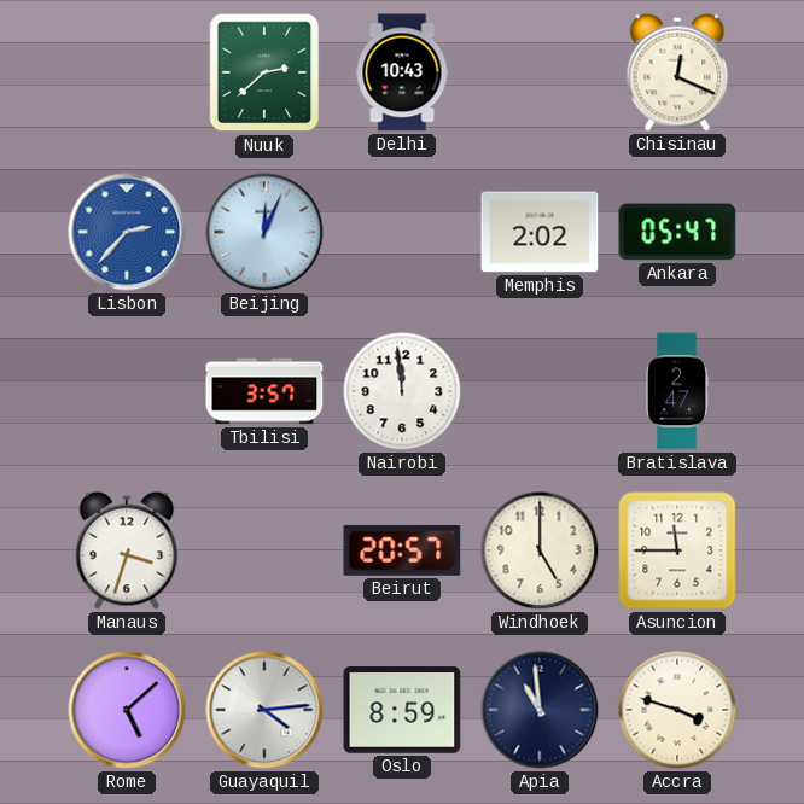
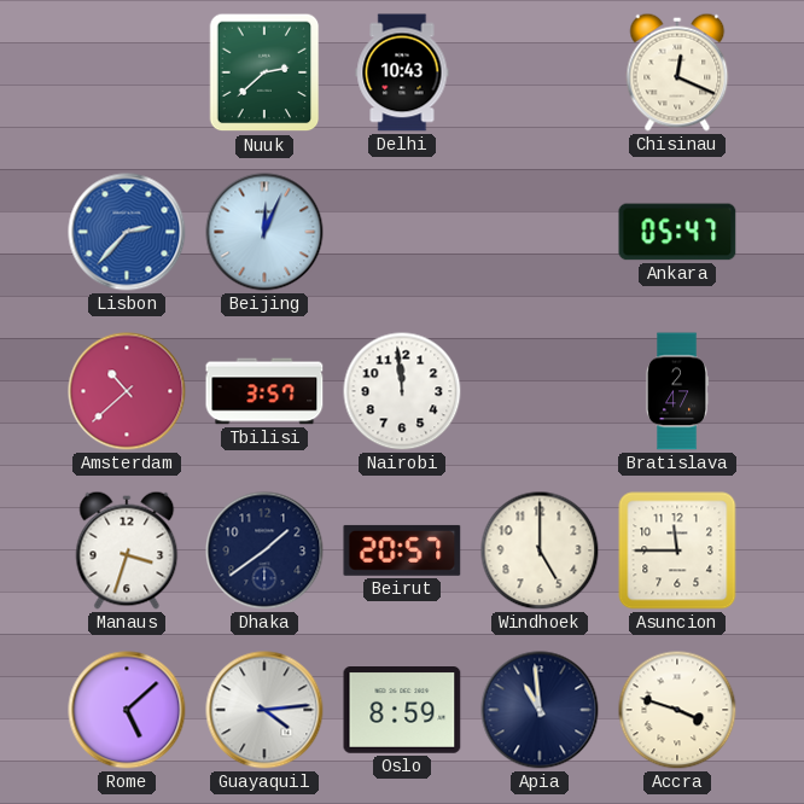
Memphis: 2:02 -> none (540, 232)
Amsterdam: none -> 10:38 (127, 391)
Dhaka: none -> 1:39 (264, 550)
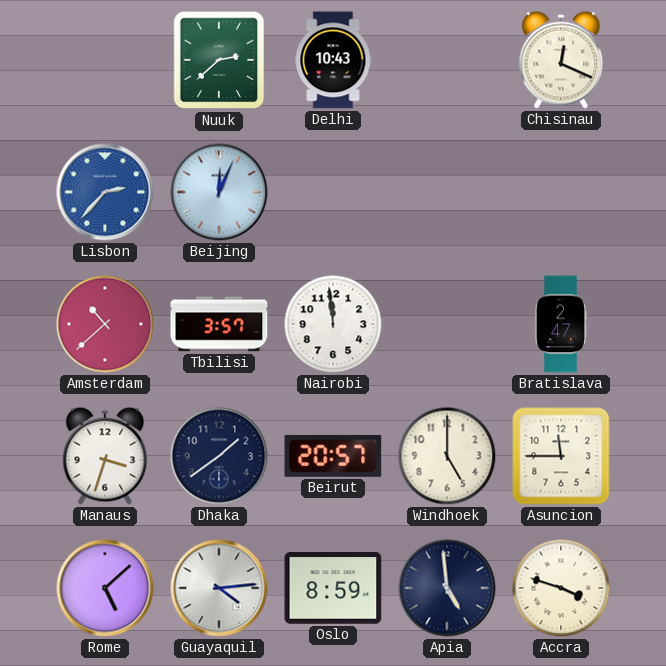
Ankara: 05:47 -> none (677, 232)
Apia: 10:59 -> 4:59 (447, 588)
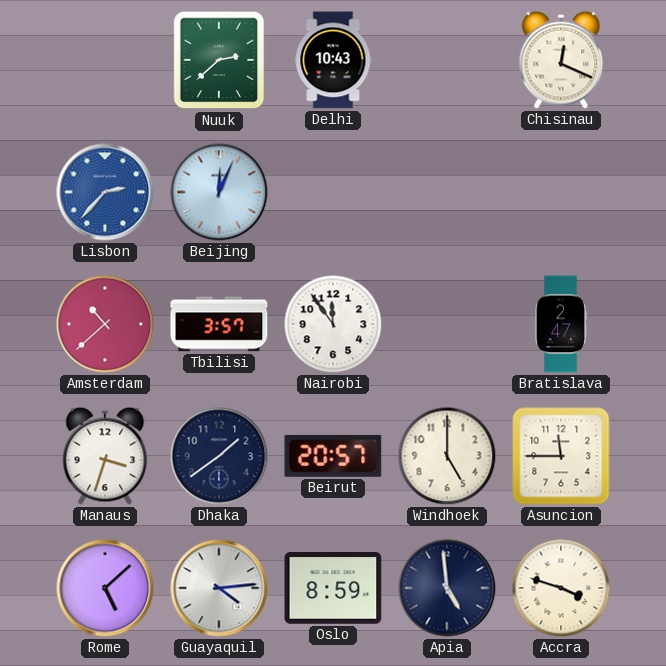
Nairobi: 11:59 -> 11:54 (333, 324)
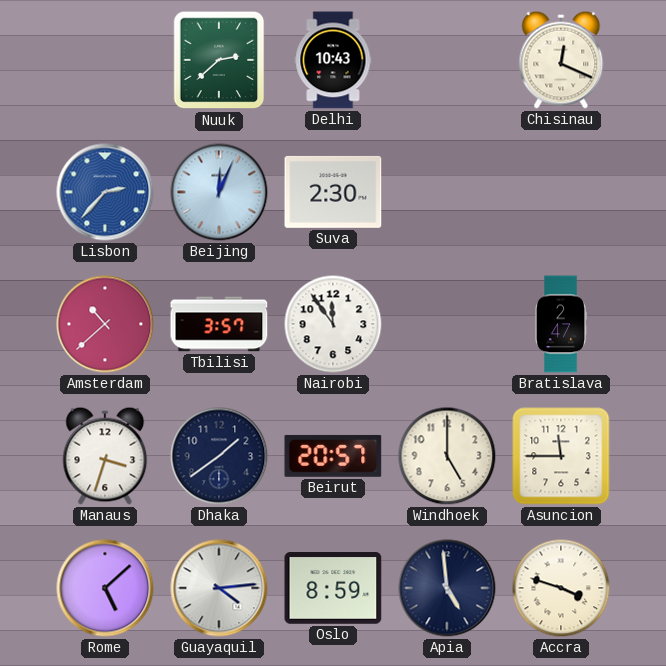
Suva: none -> 2:30 (333, 192)
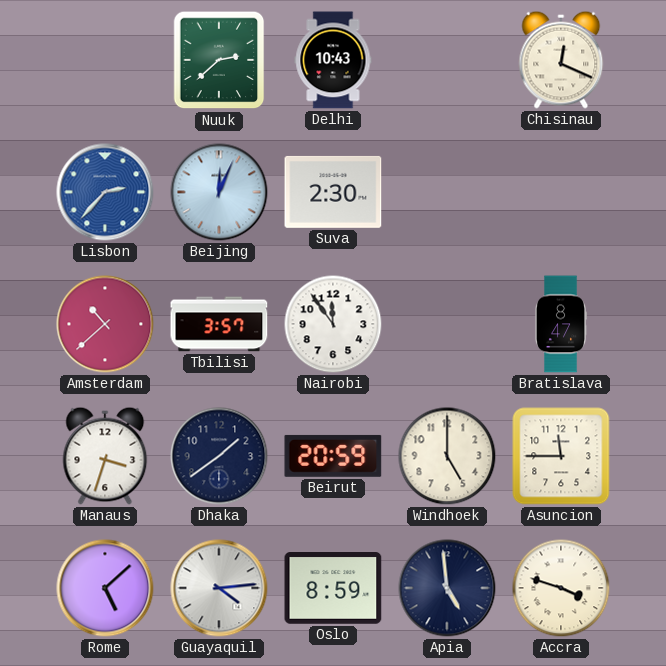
Bratislava: 2:47 -> 8:47 (561, 324)
Beirut: 20:57 -> 20:59 (333, 456)
